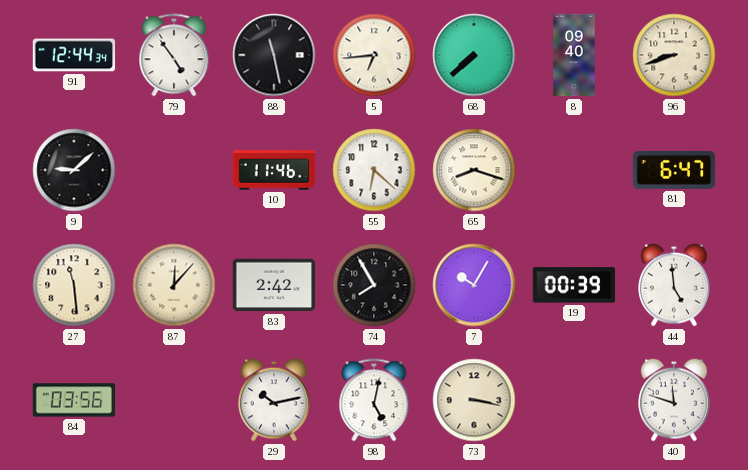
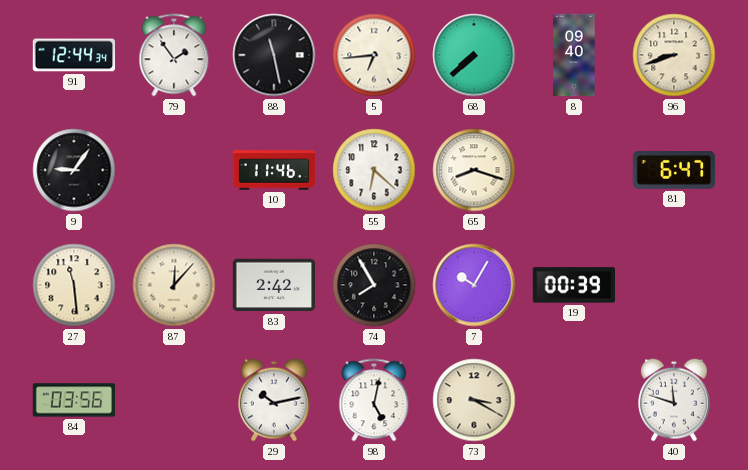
79: 4:54 -> 1:54 (174, 55)
9: 9:08 -> 9:06 (74, 170)
44: 4:59 -> none (675, 285)
73: 3:17 -> 3:20 (474, 400)
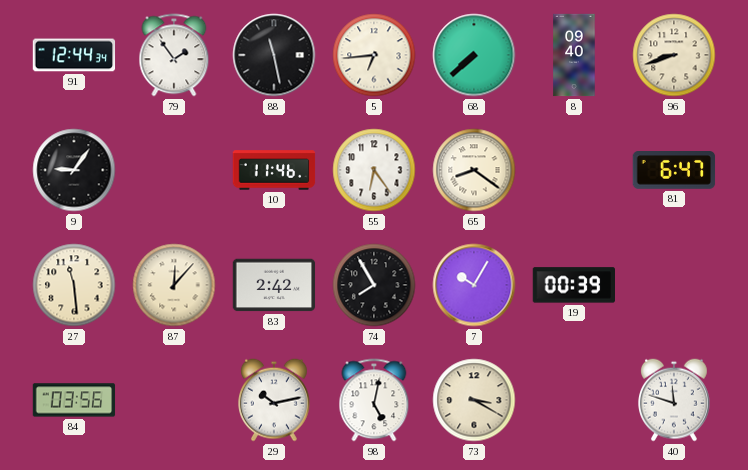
55: 6:22 -> 6:24 (374, 170)
65: 8:18 -> 8:21 (474, 170)
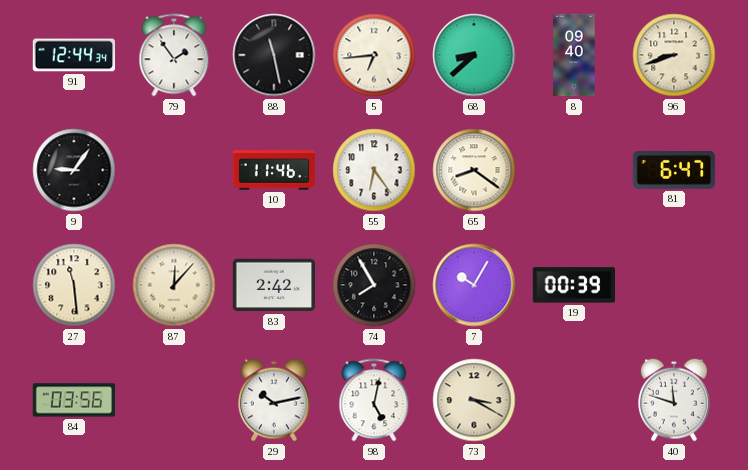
68: 7:38 -> 8:38 (474, 55)
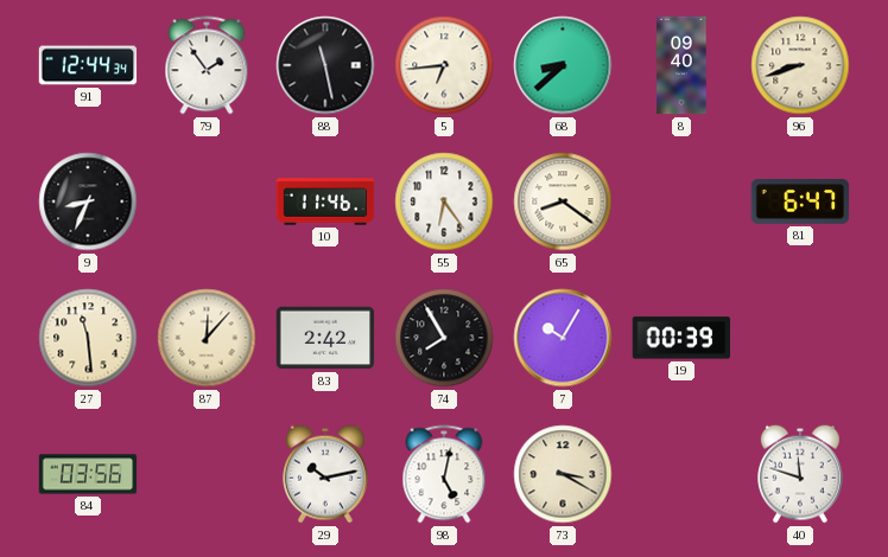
9: 9:06 -> 8:34 (88, 201)
